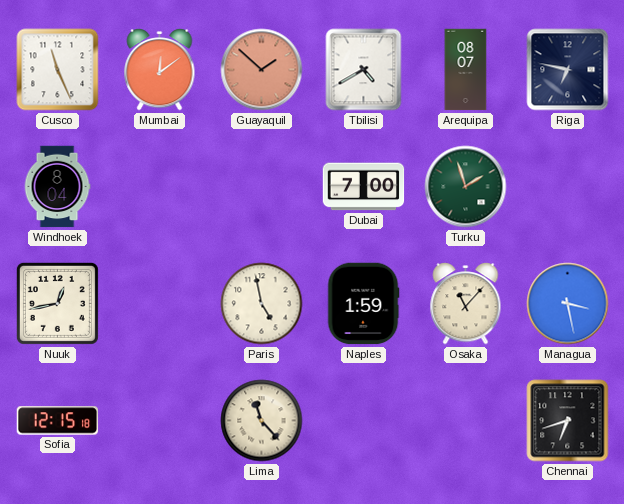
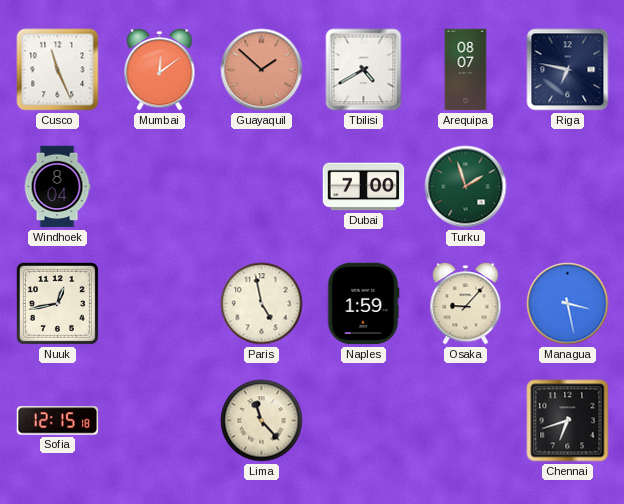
Osaka: 11:07 -> 9:07 (466, 304)
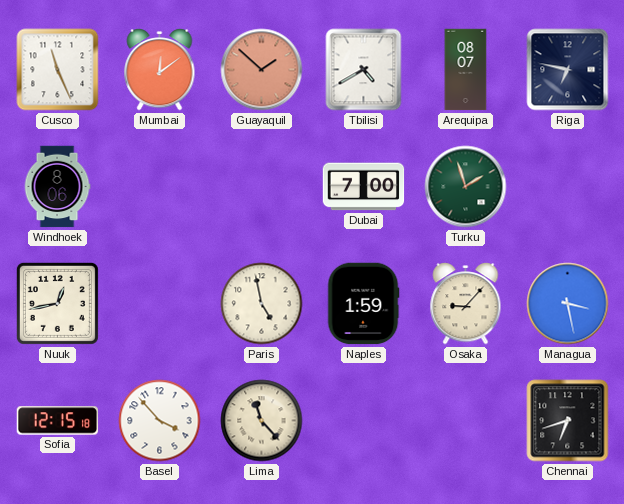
Windhoek: 8:04 -> 8:06 (57, 187)
Basel: none -> 3:53 (160, 421)
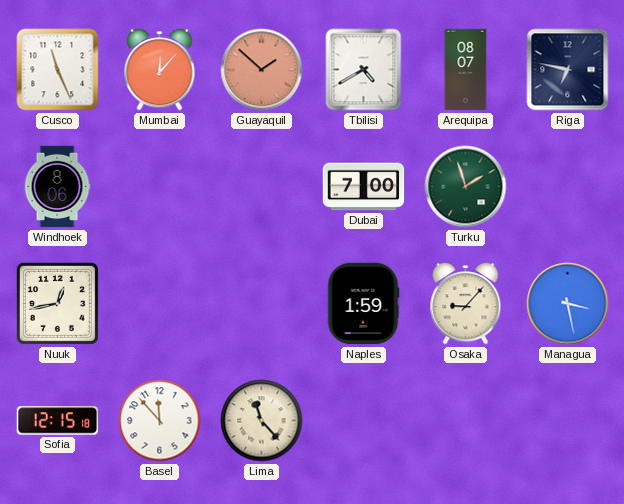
Mumbai: 12:09 -> 12:07 (160, 70)
Paris: 4:58 -> none (262, 304)
Basel: 3:53 -> 11:53 (160, 421)
Chennai: 6:42 -> none (568, 421)
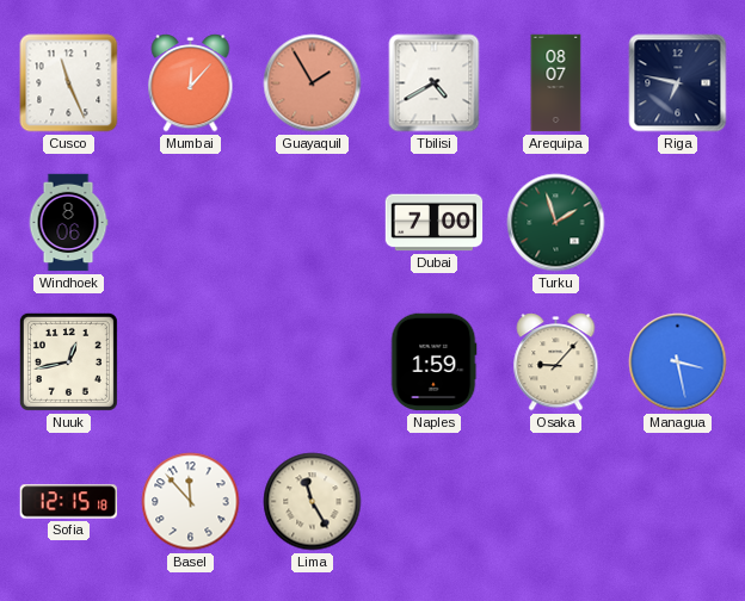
Guayaquil: 1:52 -> 1:55 (313, 83)
Lima: 11:23 -> 11:25 (313, 502)
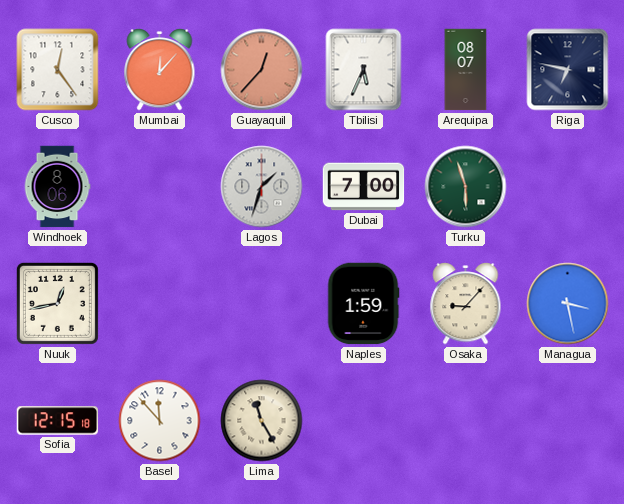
Cusco: 11:26 -> 12:24 (58, 70)
Guayaquil: 1:55 -> 12:37 (262, 70)
Tbilisi: 4:40 -> 5:34 (364, 70)
Lagos: none -> 1:33 (262, 187)
Turku: 1:57 -> 5:57 (466, 187)
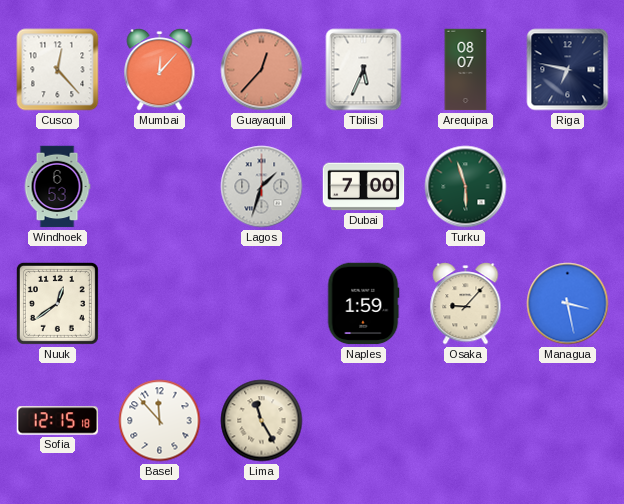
Cusco: 12:24 -> 12:23 (58, 70)
Windhoek: 8:06 -> 6:53 (57, 187)
Nuuk: 12:43 -> 12:39 (57, 303)
